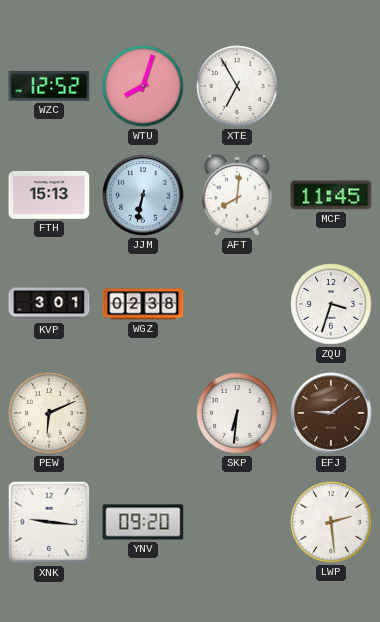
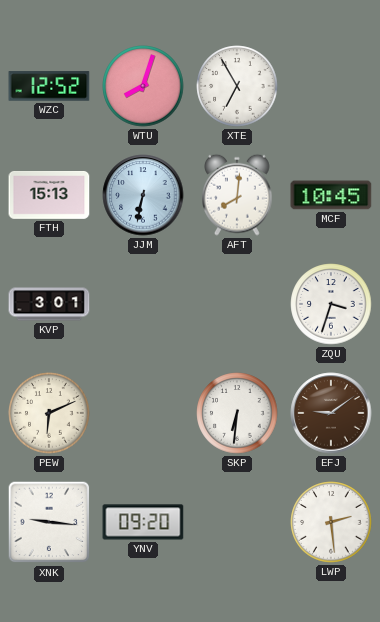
MCF: 11:45 -> 10:45 (331, 195)
WGZ: 02:38 -> none (143, 304)
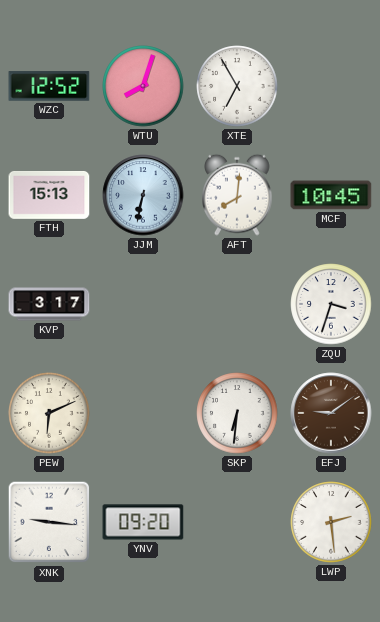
KVP: 3:01 -> 3:17 (49, 304)
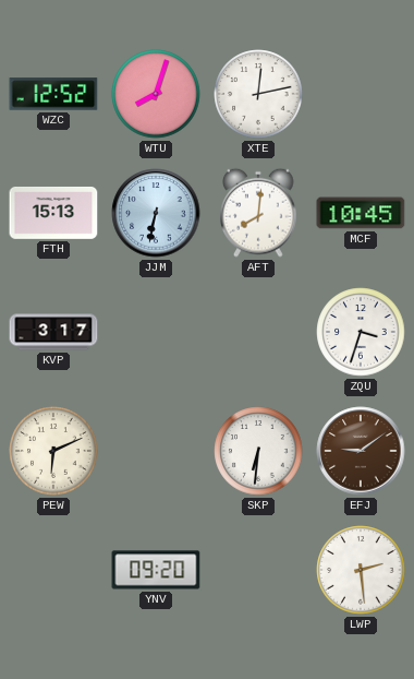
XTE: 6:55 -> 12:13 (258, 94)
XNK: 9:16 -> none (49, 522)
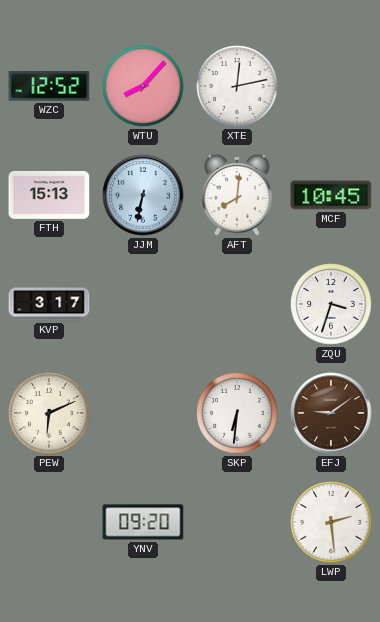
WTU: 8:03 -> 8:07 (143, 86)
